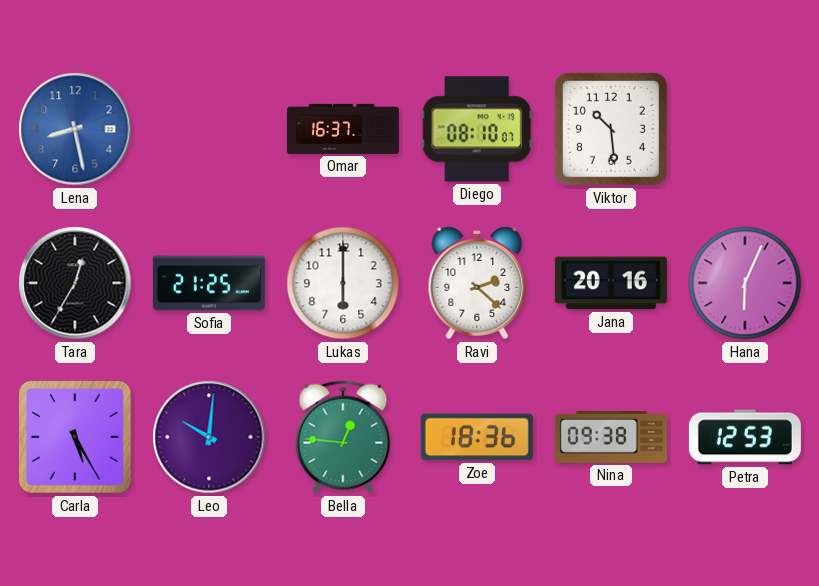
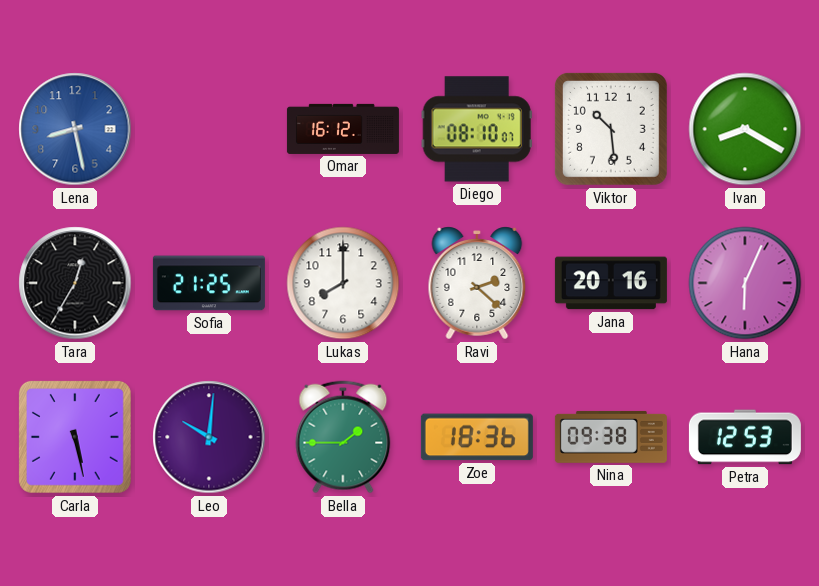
Omar: 16:37 -> 16:12 (343, 129)
Ivan: none -> 8:20 (745, 129)
Lukas: 6:00 -> 8:00 (343, 283)
Carla: 5:25 -> 5:28 (75, 437)
Bella: 12:46 -> 1:45 (343, 437)
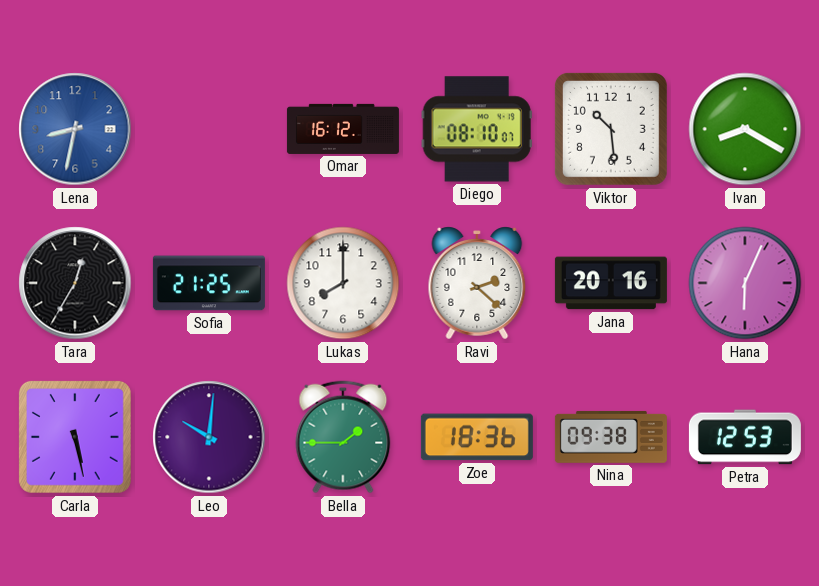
Lena: 8:28 -> 8:32 (75, 129)
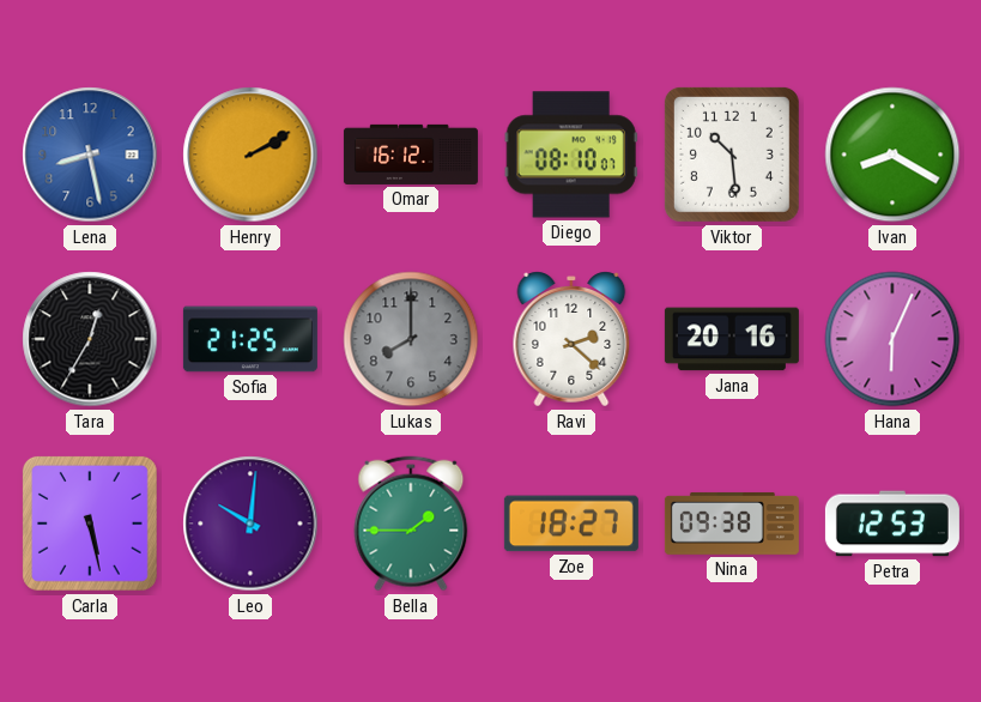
Lena: 8:32 -> 8:28 (90, 155)
Henry: none -> 2:10 (250, 155)
Lukas dial: white -> grey (411, 339)
Zoe: 18:36 -> 18:27 (571, 524)
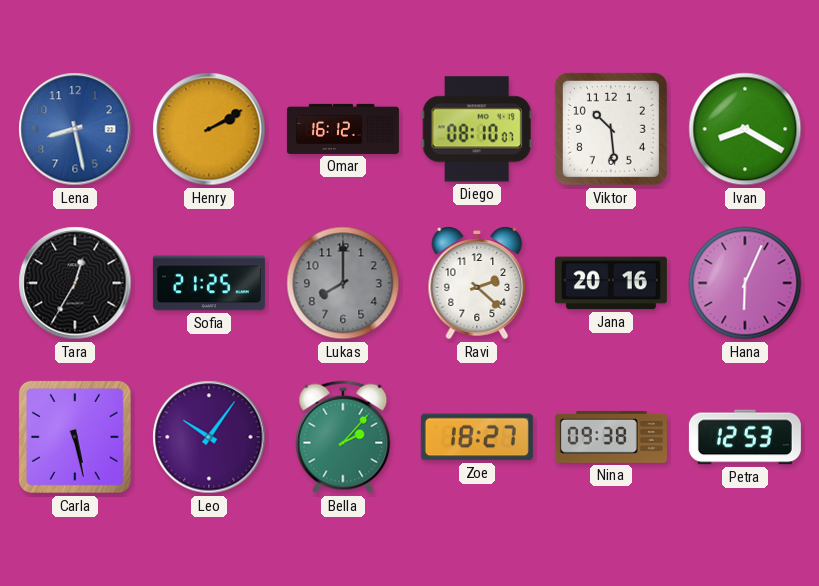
Leo: 10:01 -> 10:06 (209, 437)
Bella: 1:45 -> 2:07 (343, 437)
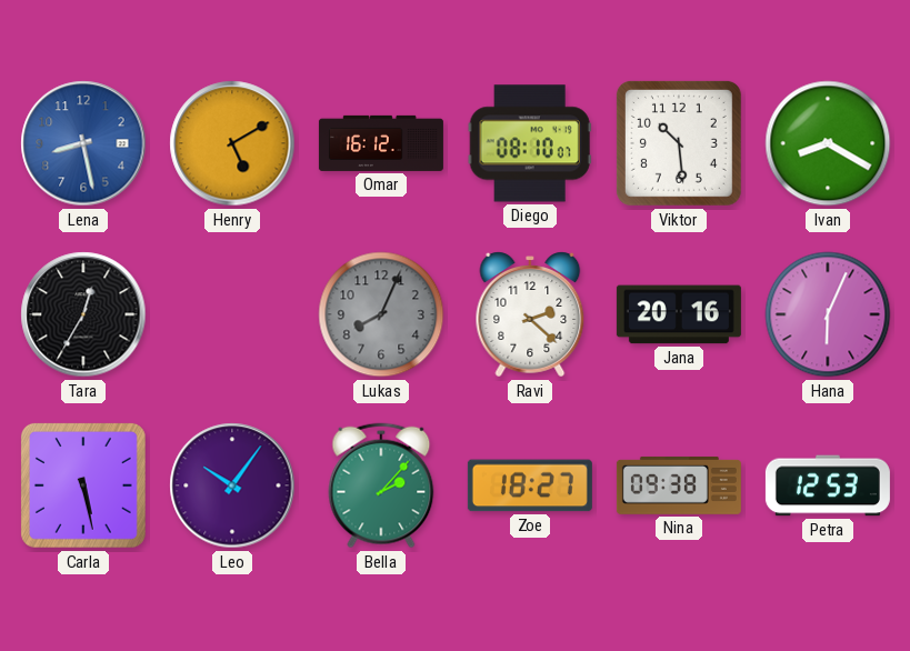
Henry: 2:10 -> 5:10 (232, 143)
Sofia: 21:25 -> none (209, 283)
Lukas: 8:00 -> 8:04 (381, 314)
